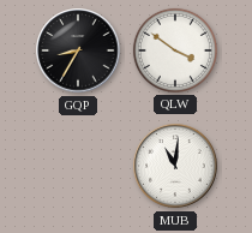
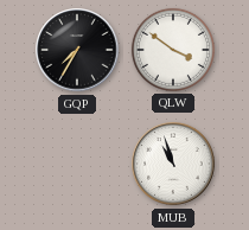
GQP: 8:35 -> 7:35 (77, 50)
MUB: 11:01 -> 10:57 (173, 164)
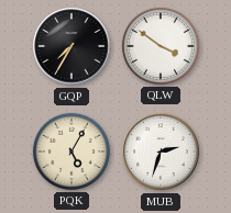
PQK: none -> 5:05 (71, 152)
MUB: 10:57 -> 2:33 (161, 152)
